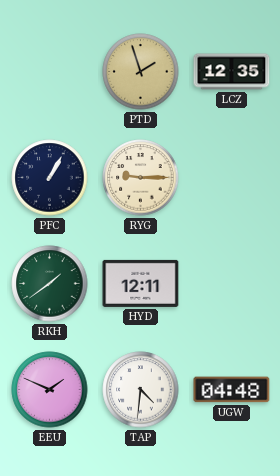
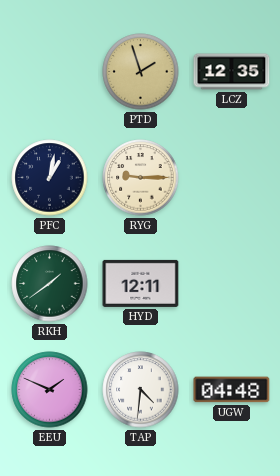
PFC: 1:05 -> 1:02 (50, 178)
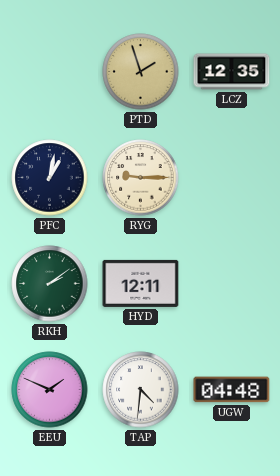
RKH: 1:39 -> 2:09 (50, 284)
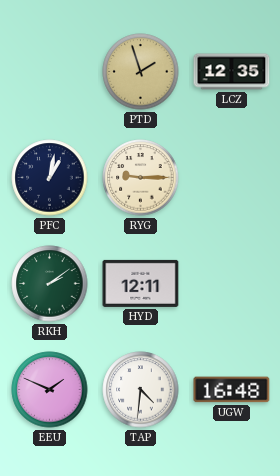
UGW: 04:48 -> 16:48 (232, 390)
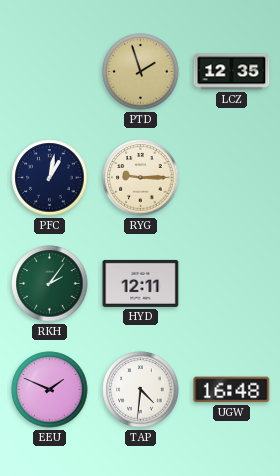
RKH: 2:09 -> 2:06 (50, 284)
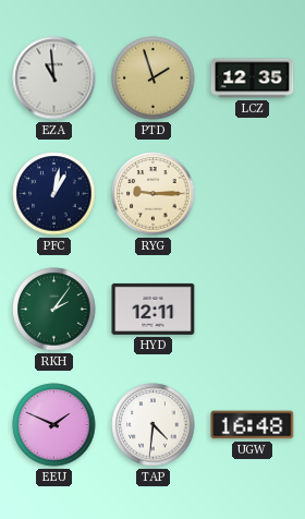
EZA: none -> 10:59 (54, 79)
